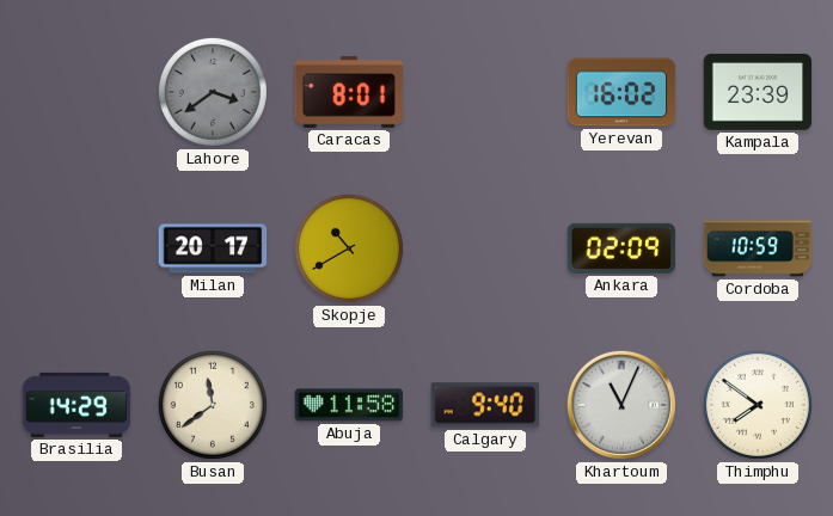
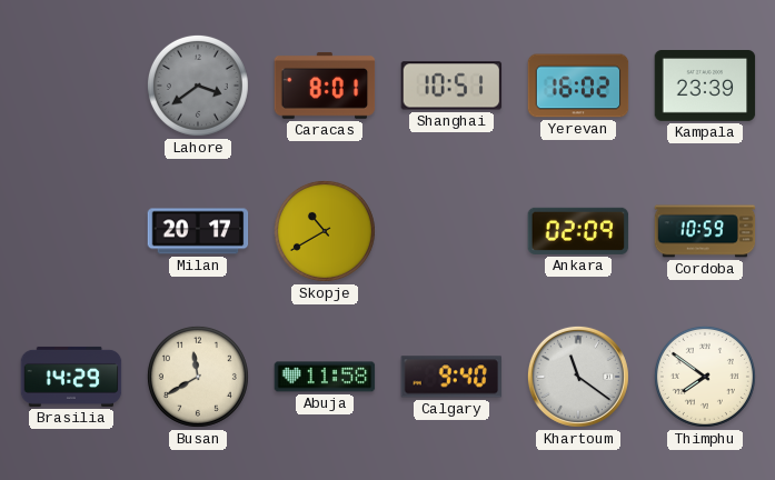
Shanghai: none -> 10:51 (451, 86)
Busan: 11:39 -> 11:40 (198, 377)
Khartoum: 11:04 -> 11:21 (578, 377)
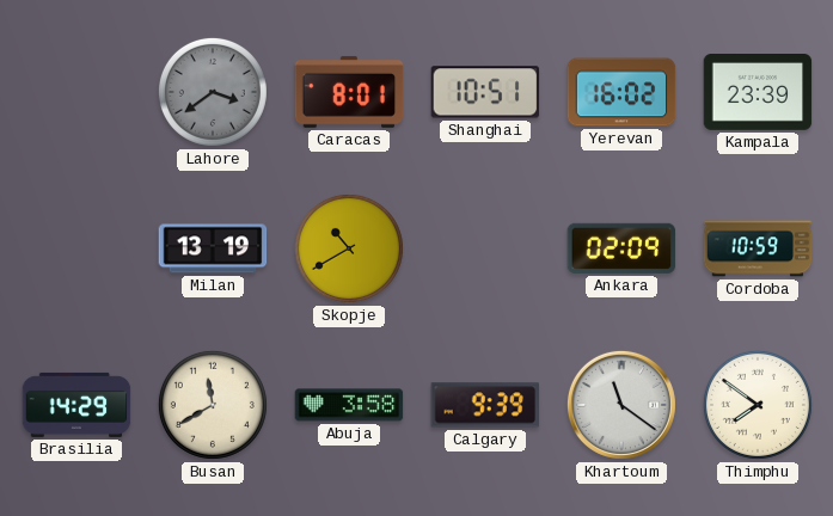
Milan: 20:17 -> 13:19 (213, 248)
Abuja: 11:58 -> 3:58 (349, 405)
Calgary: 9:40 -> 9:39 (484, 405)
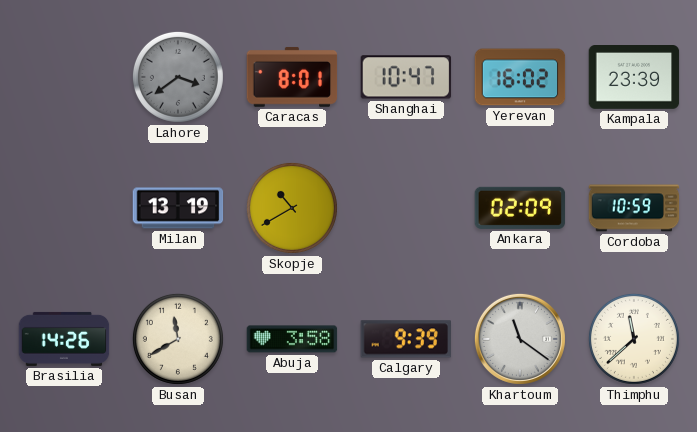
Shanghai: 10:51 -> 10:47 (406, 77)
Brasilia: 14:29 -> 14:26 (64, 339)
Thimphu: 7:51 -> 11:38 (634, 339)
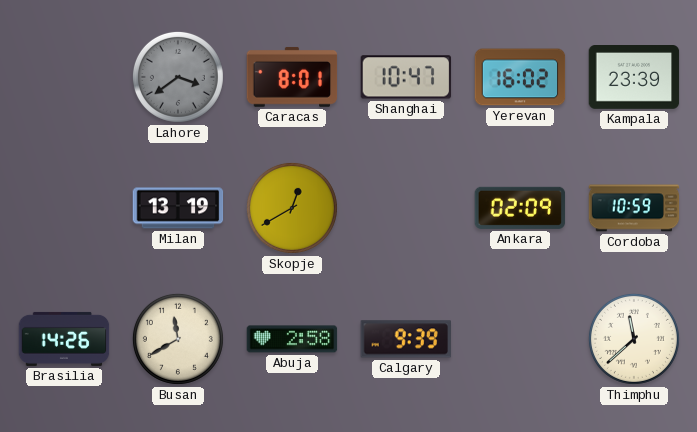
Skopje: 10:40 -> 12:40 (292, 208)
Abuja: 3:58 -> 2:58 (292, 339)
Khartoum: 11:21 -> none (520, 339)
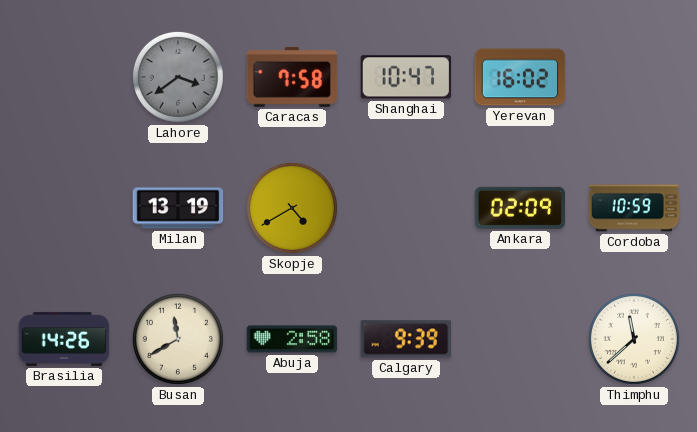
Caracas: 8:01 -> 7:58 (292, 77)
Kampala: 23:39 -> none (634, 78)
Skopje: 12:40 -> 4:40 (292, 208)
